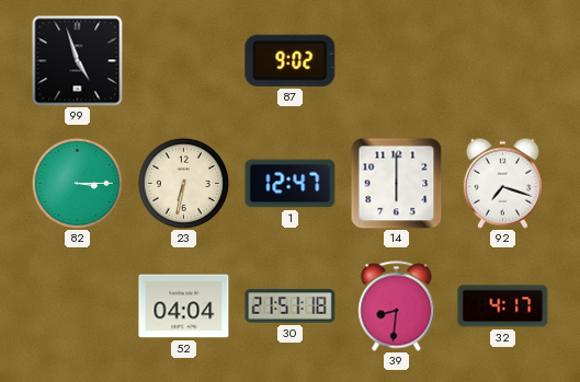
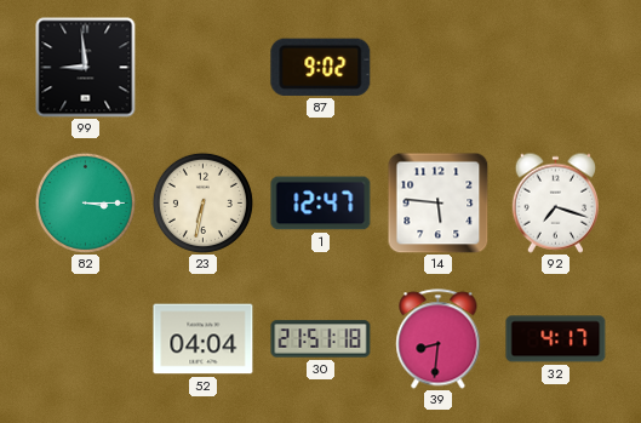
99: 4:57 -> 8:59 (86, 68)
14: 6:00 -> 5:46 (437, 202)
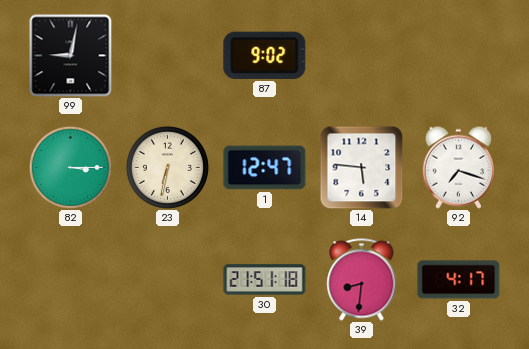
99: 8:59 -> 9:02 (71, 56)
52: 04:04 -> none (204, 339)
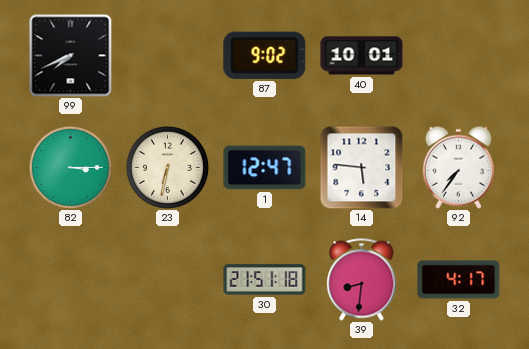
99: 9:02 -> 7:41 (71, 56)
40: none -> 10:01 (362, 56)
92: 7:18 -> 7:36 (458, 167)
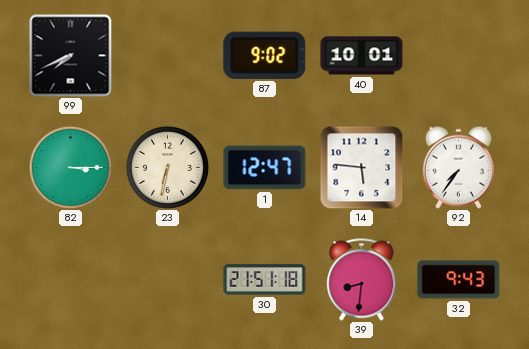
32: 4:17 -> 9:43 (459, 280)
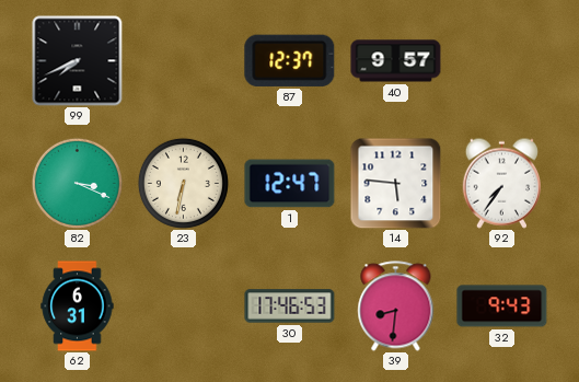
87: 9:02 -> 12:37 (290, 60)
40: 10:01 -> 9:57 (396, 61)
82: 3:15 -> 3:19 (77, 183)
62: none -> 6:31 (78, 306)
30: 21:51 -> 17:46 (290, 306)
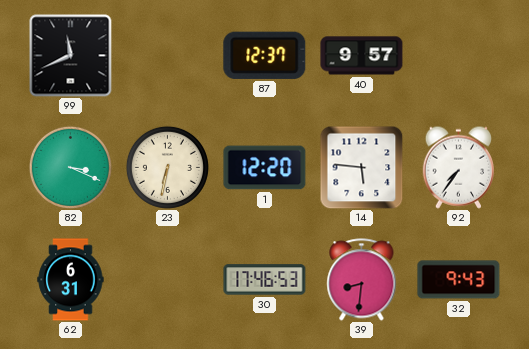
99: 7:41 -> 11:41 (71, 56)
1: 12:47 -> 12:20 (265, 168)
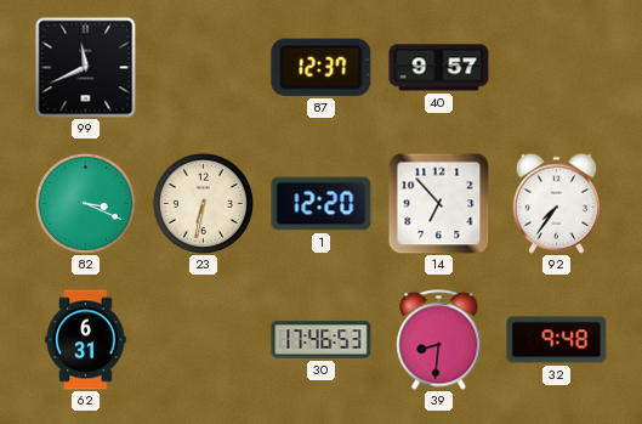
14: 5:46 -> 6:53 (438, 203)
32: 9:43 -> 9:48 (557, 340)
